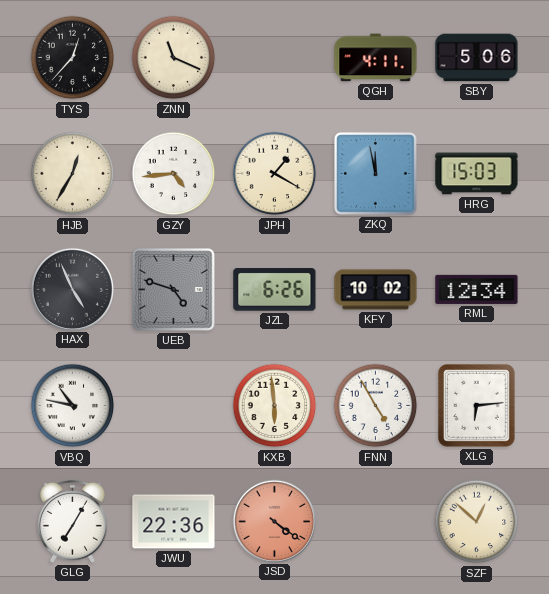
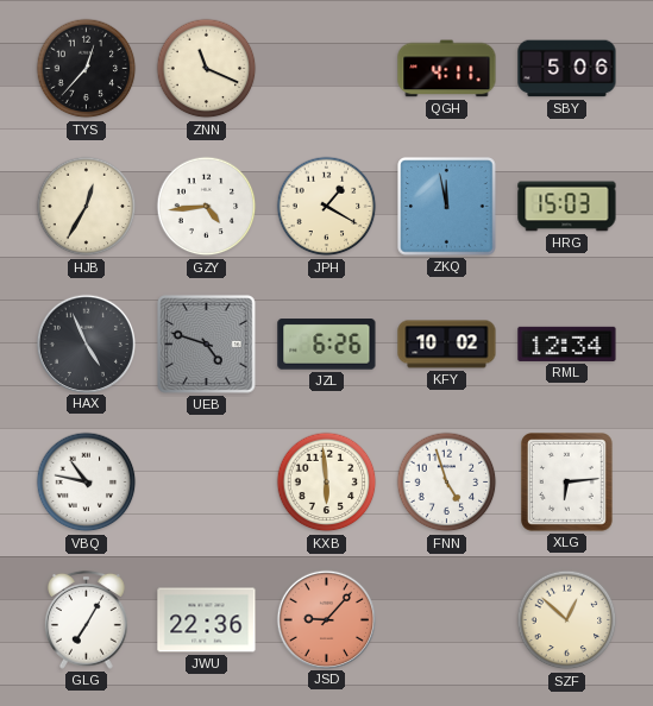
FNN: 4:55 -> 4:57 (447, 483)
JSD: 4:21 -> 9:07 (326, 619)
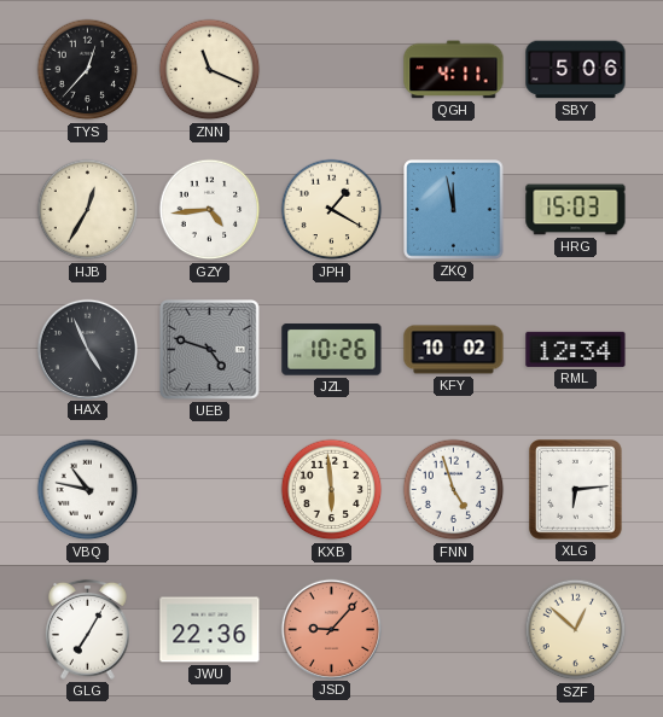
JZL: 6:26 -> 10:26 (332, 350)
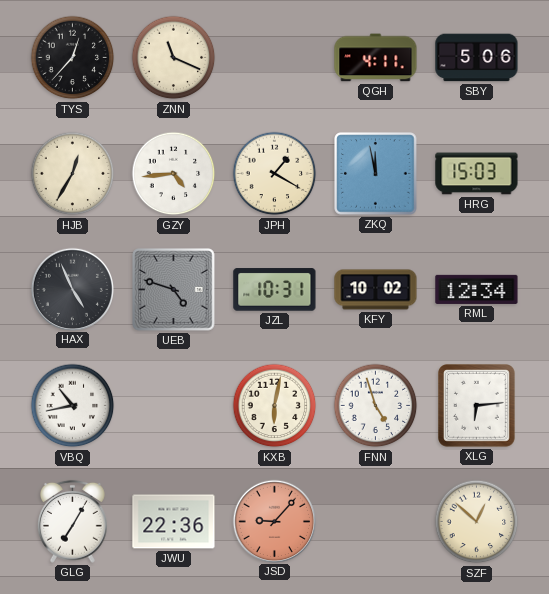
JZL: 10:26 -> 10:31 (275, 290)
VBQ: 10:47 -> 10:43 (73, 406)
KXB: 5:59 -> 6:02 (275, 406)
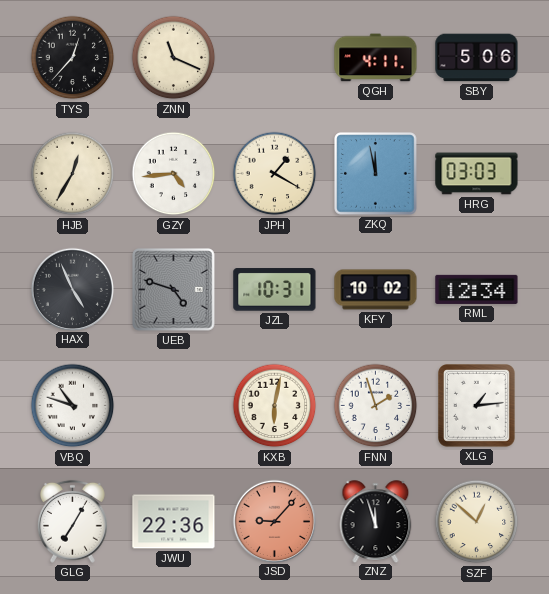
HRG: 15:03 -> 03:03 (477, 174)
VBQ: 10:43 -> 10:48 (73, 406)
FNN: 4:57 -> 1:57 (376, 406)
XLG: 6:14 -> 1:14 (477, 406)
ZNZ: none -> 11:57 (376, 521)
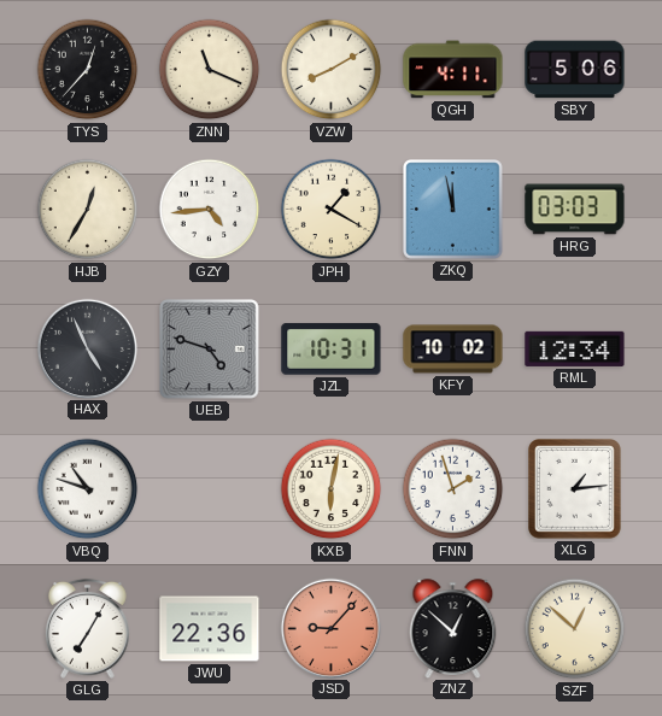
VZW: none -> 8:10 (332, 70)
ZNZ: 11:57 -> 12:52 (453, 628)
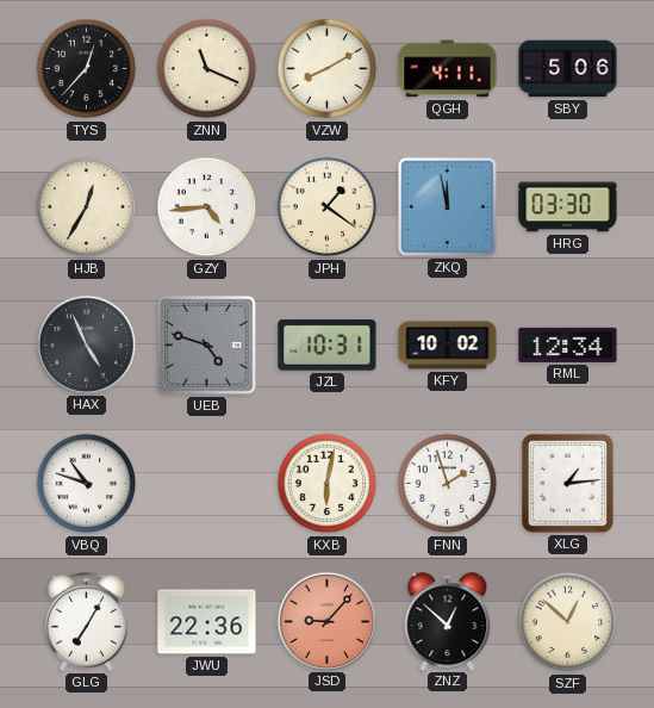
JPH: 1:20 -> 1:21 (328, 207)
HRG: 03:03 -> 03:30 (568, 207)
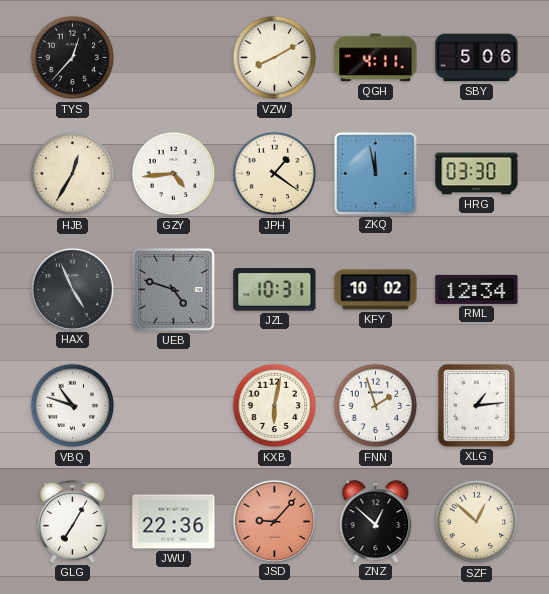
ZNN: 11:19 -> none (207, 69)
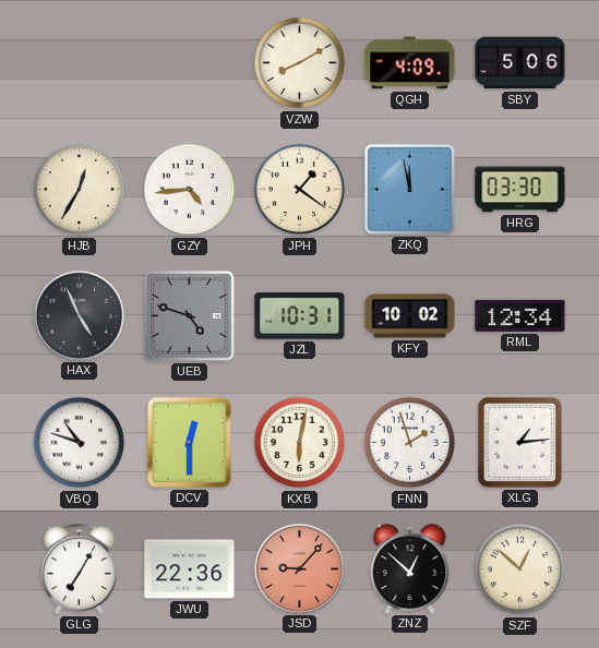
TYS: 12:37 -> none (73, 58)
QGH: 4:11 -> 4:09 (410, 63)
DCV: none -> 12:30 (189, 442)
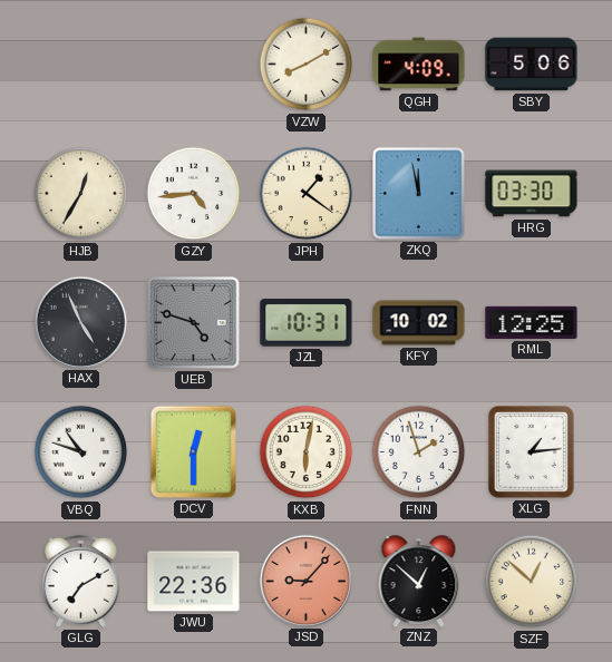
RML: 12:34 -> 12:25 (532, 322)
GLG: 7:05 -> 7:10 (81, 581)
